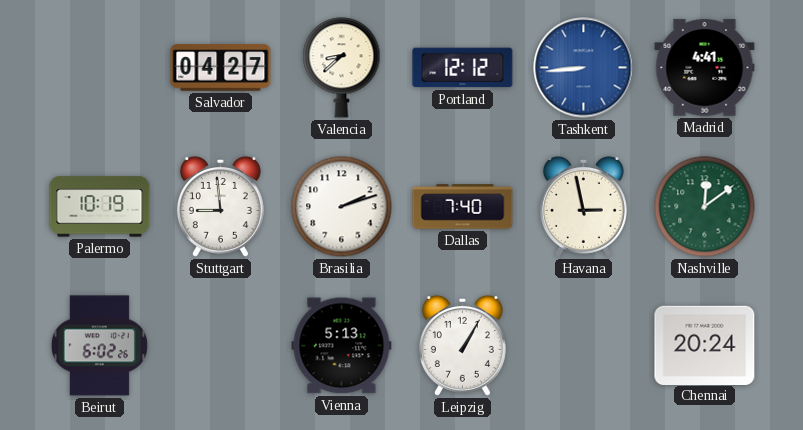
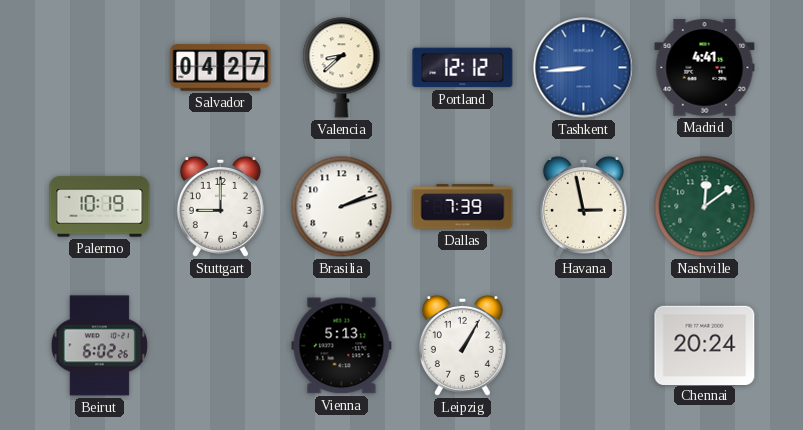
Stuttgart: 8:59 -> 9:00 (220, 206)
Dallas: 7:40 -> 7:39 (463, 207)
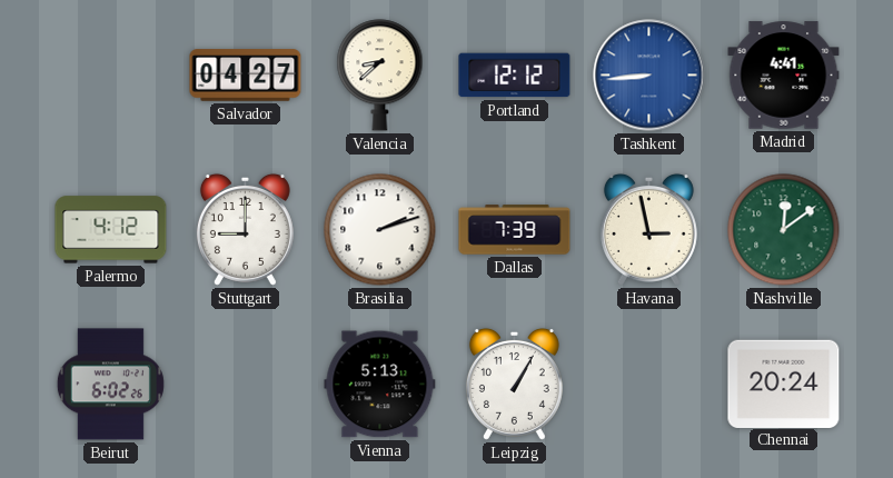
Palermo: 10:19 -> 4:12 (111, 230)
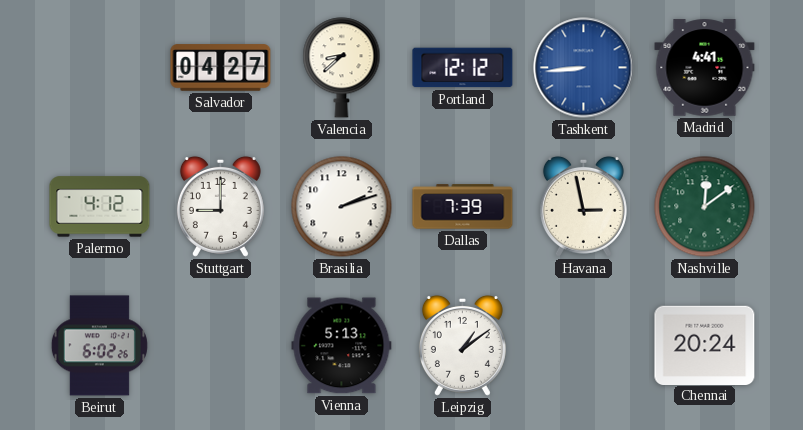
Leipzig: 1:05 -> 1:09 (462, 345)
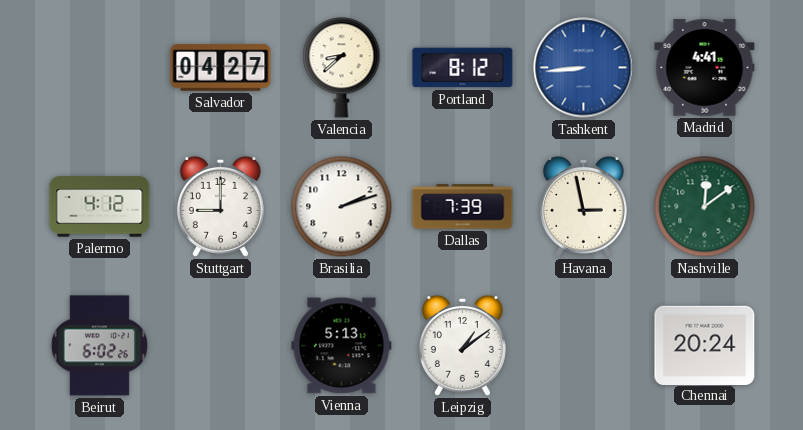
Portland: 12:12 -> 8:12 (463, 68)
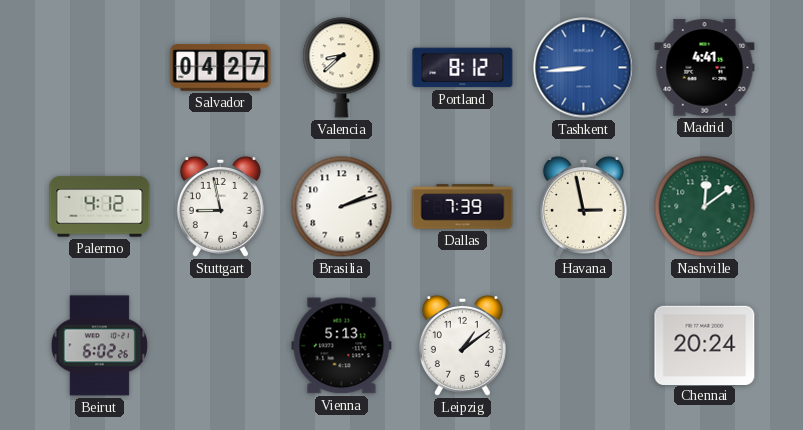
Stuttgart: 9:00 -> 8:58 (220, 206)
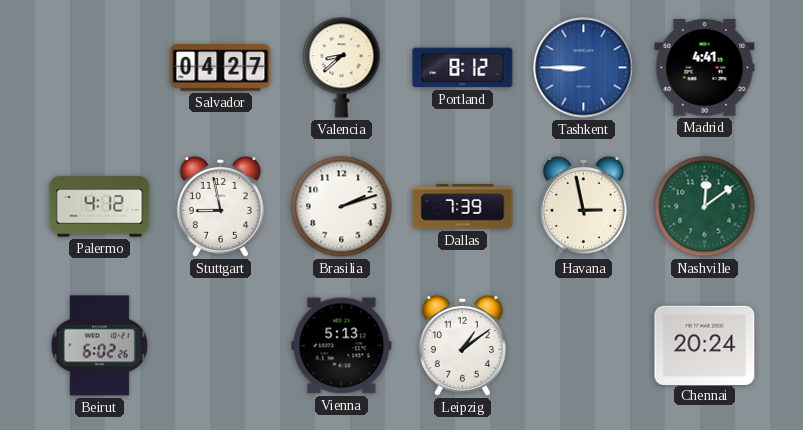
Tashkent: 8:44 -> 8:45 (584, 68)
